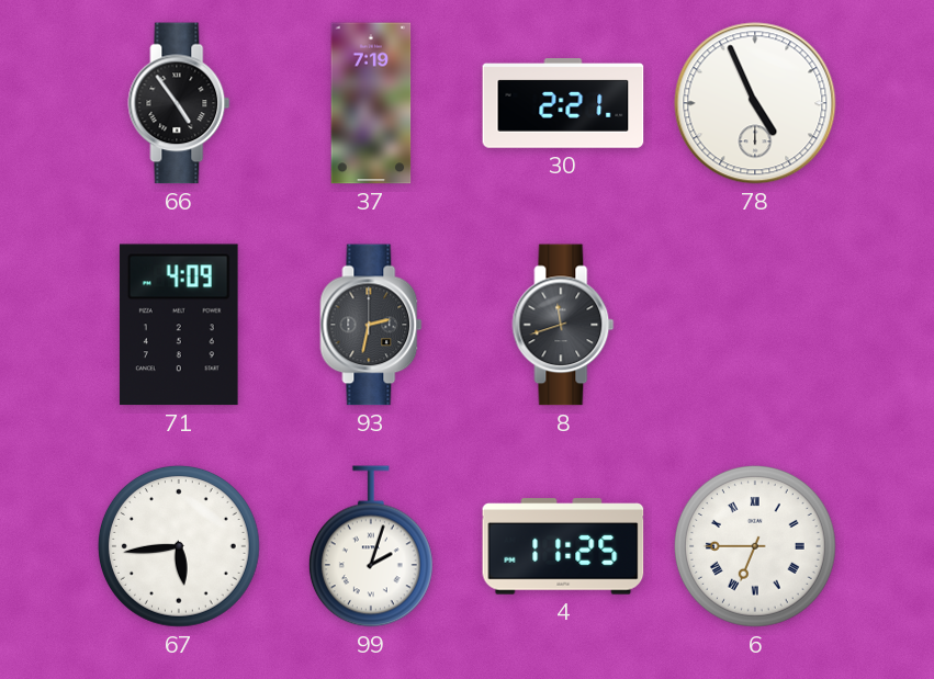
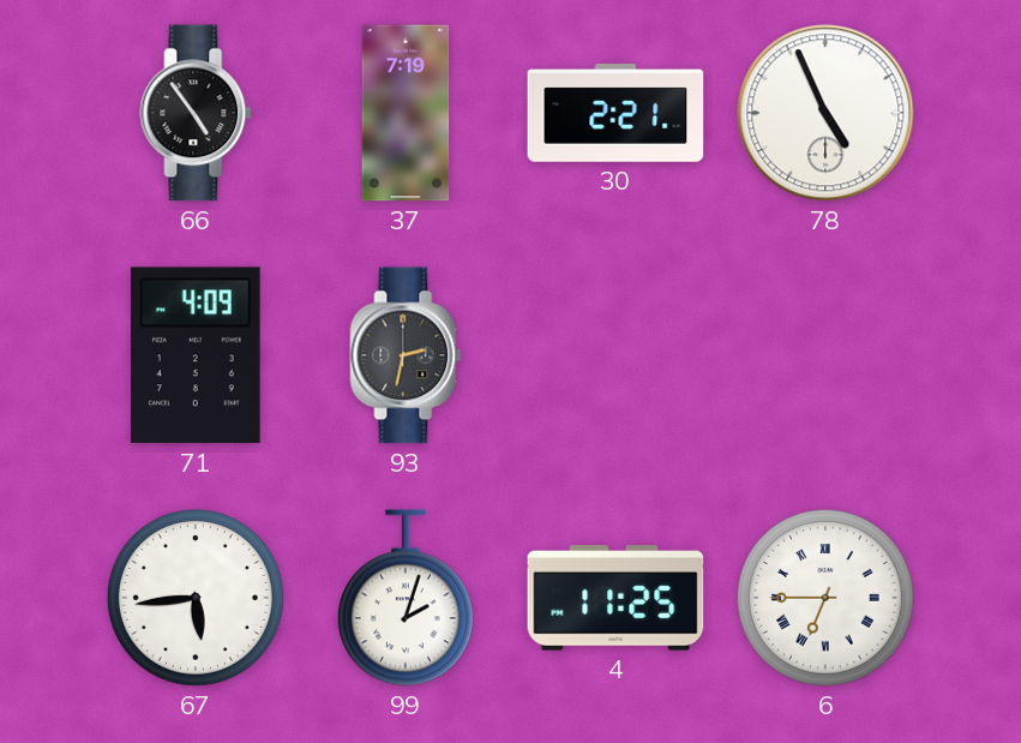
8: 11:42 -> none (563, 325)
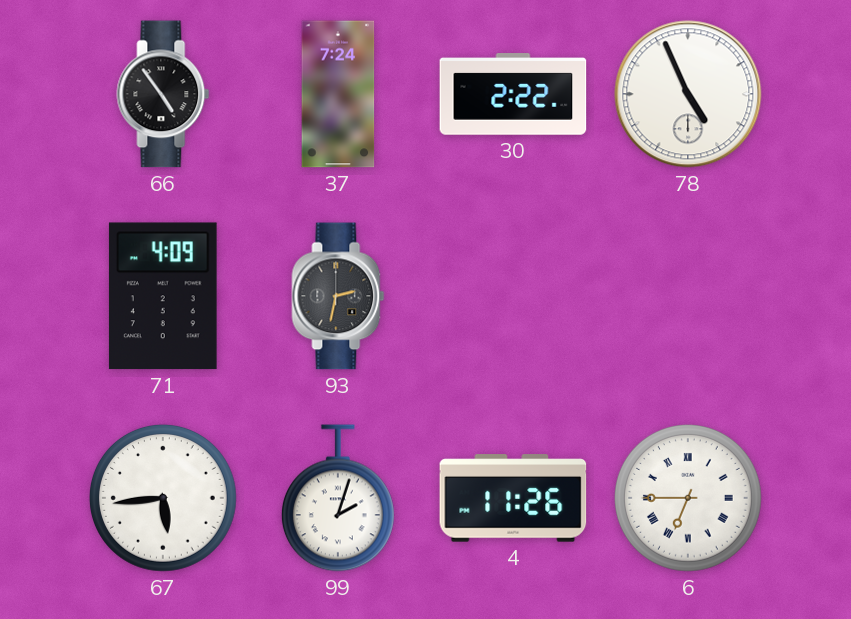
37: 7:19 -> 7:24 (338, 94)
30: 2:21 -> 2:22 (513, 94)
4: 11:25 -> 11:26 (513, 498)
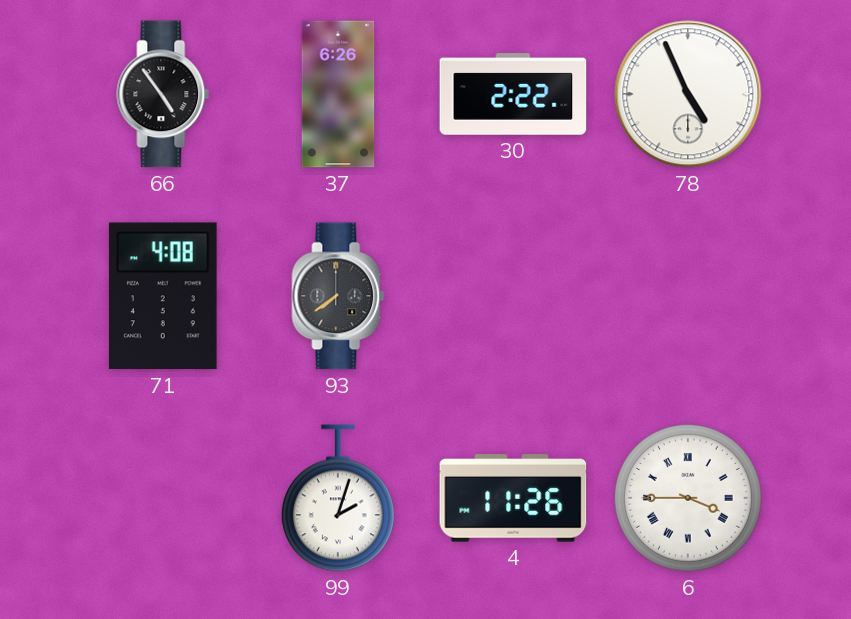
37: 7:24 -> 6:26 (338, 94)
71: 4:09 -> 4:08 (163, 296)
93: 2:32 -> 7:39 (338, 296)
67: 5:44 -> none (163, 498)
6: 6:45 -> 3:45 (688, 498)
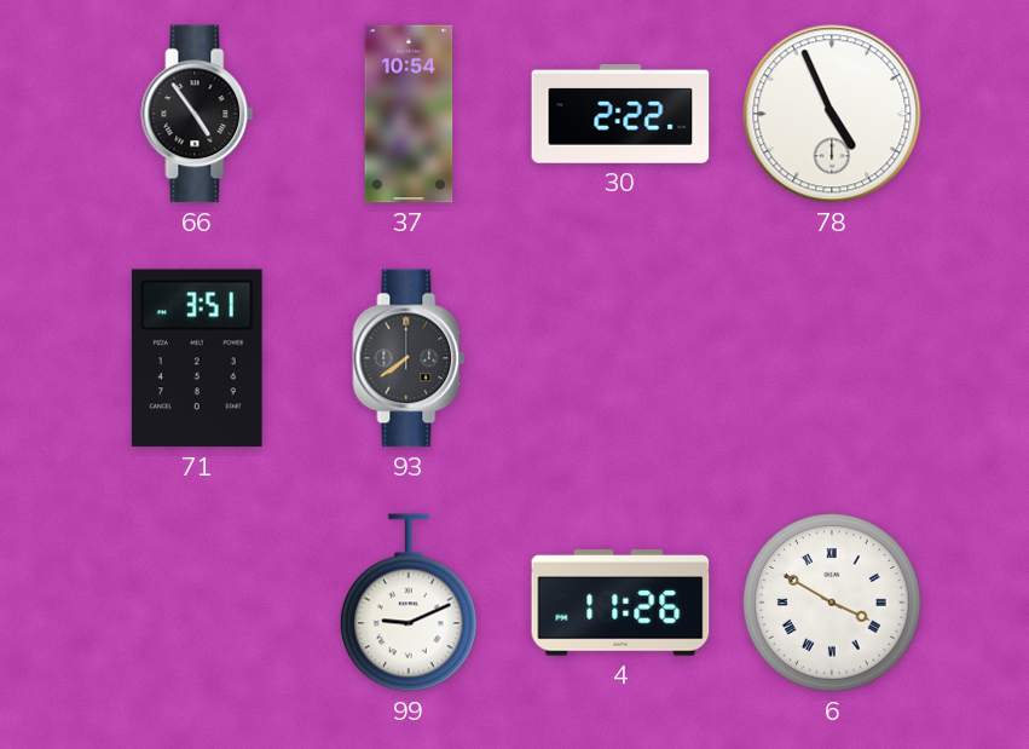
37: 6:26 -> 10:54 (409, 114)
71: 4:08 -> 3:51 (197, 358)
99: 2:03 -> 9:11 (409, 603)
6: 3:45 -> 3:50 (832, 603)
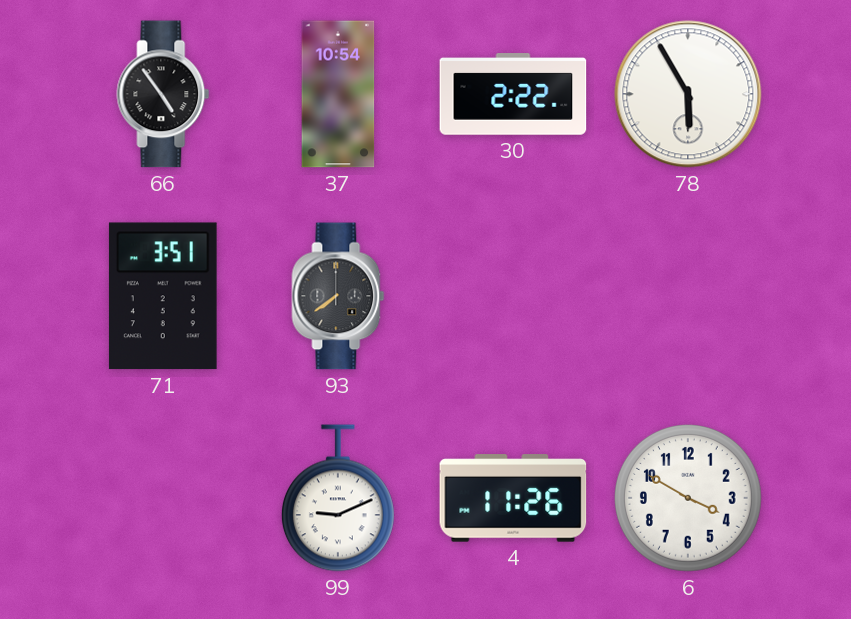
78: 4:56 -> 5:55 (688, 94)
6 numerals: Roman -> Arabic (688, 498)
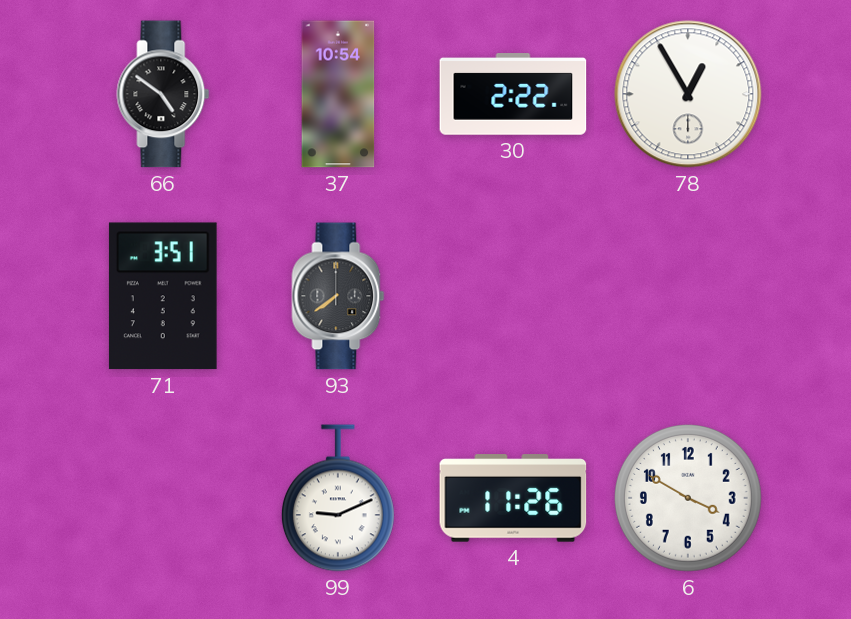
66: 4:54 -> 4:51 (163, 94)
78: 5:55 -> 12:55 (688, 94)
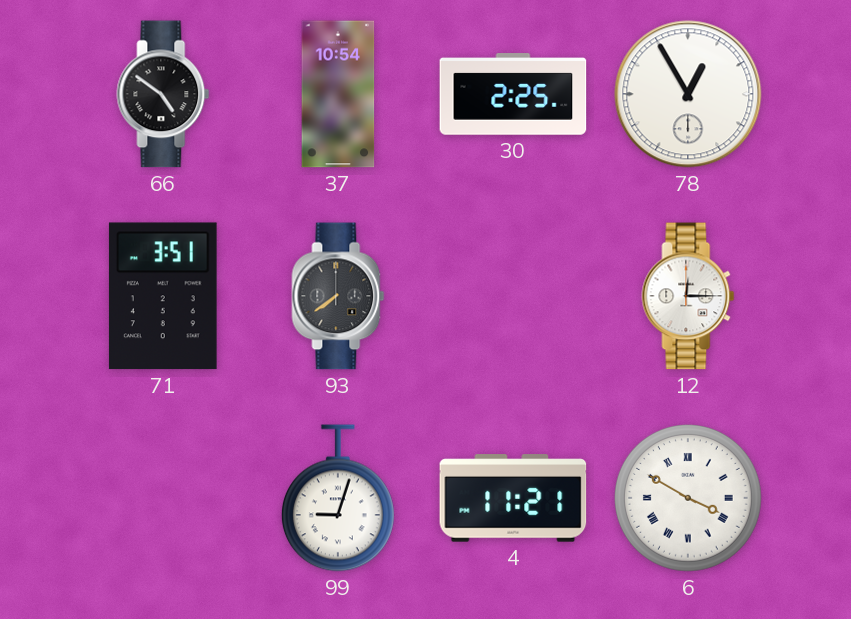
30: 2:22 -> 2:25 (513, 94)
12: none -> 12:15 (688, 296)
99: 9:11 -> 9:03 (338, 498)
4: 11:26 -> 11:21 (513, 498)
6 numerals: Arabic -> Roman (688, 498)
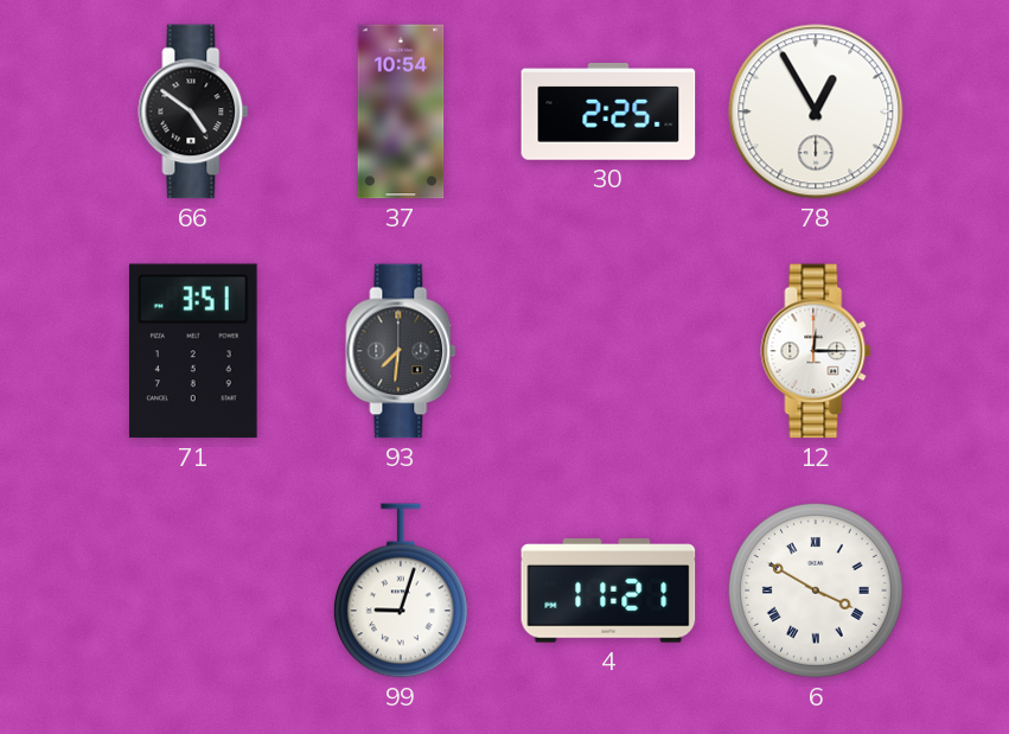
93: 7:39 -> 7:31 (401, 351)
